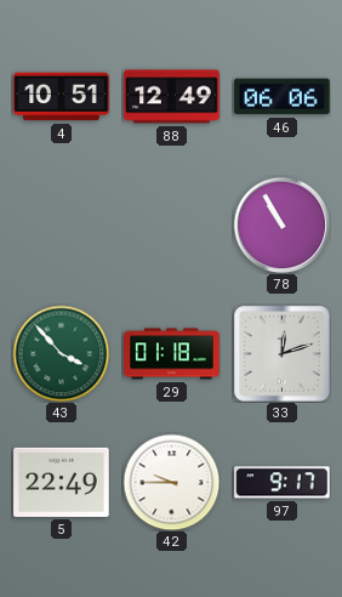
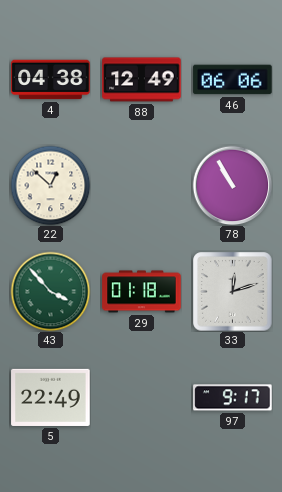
4: 10:51 -> 04:38 (51, 80)
22: none -> 12:52 (50, 185)
42: 9:45 -> none (171, 482)
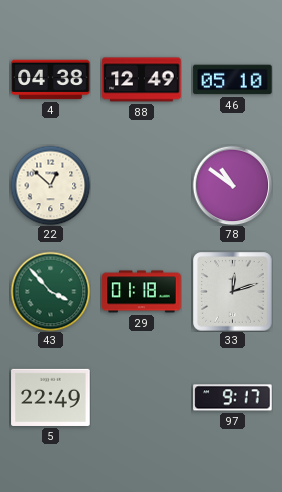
46: 06:06 -> 05:10 (233, 80)
78: 10:55 -> 10:51 (232, 185)
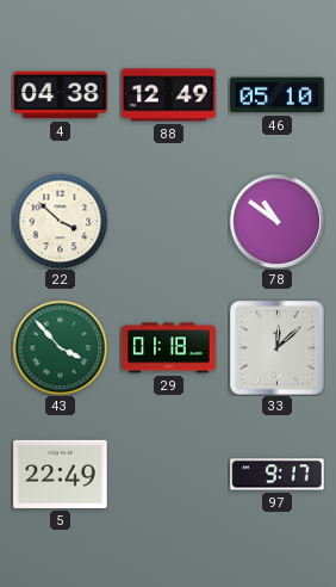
22: 12:52 -> 3:52 (60, 221)
33: 12:12 -> 12:08 (278, 348)
